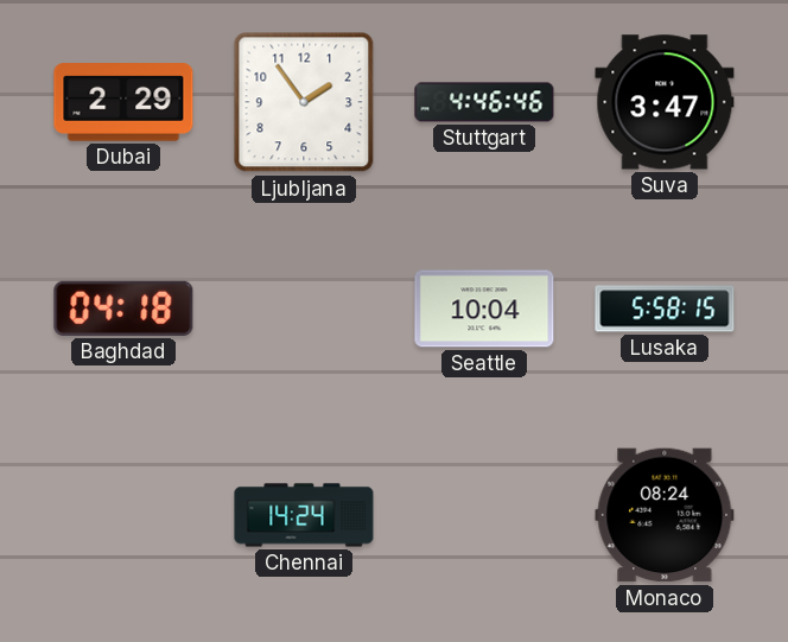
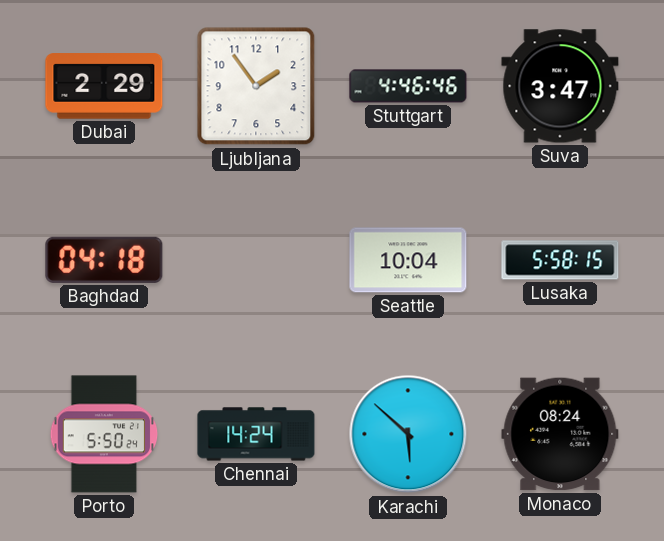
Porto: none -> 5:50 (104, 434)
Karachi: none -> 5:52 (408, 434)
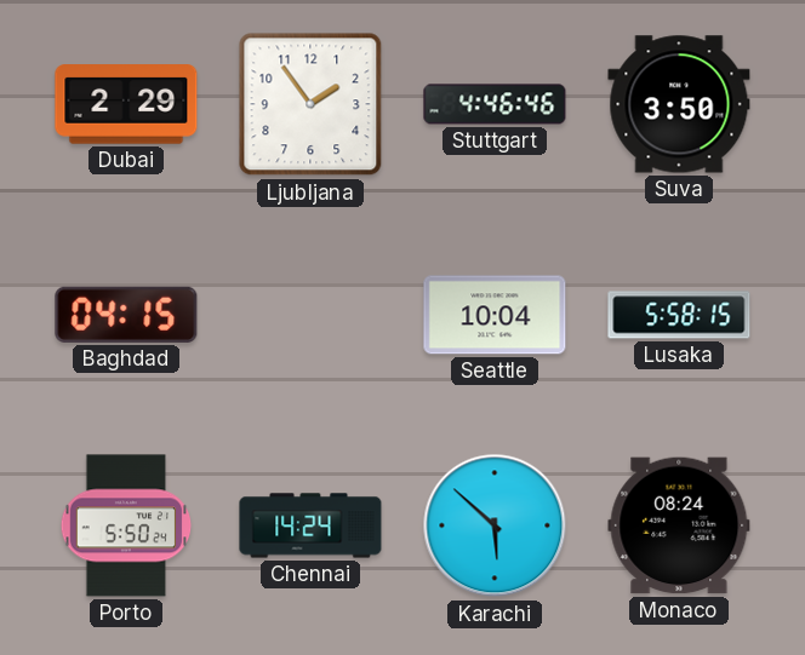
Suva: 3:47 -> 3:50 (679, 104)
Baghdad: 04:18 -> 04:15 (126, 315)
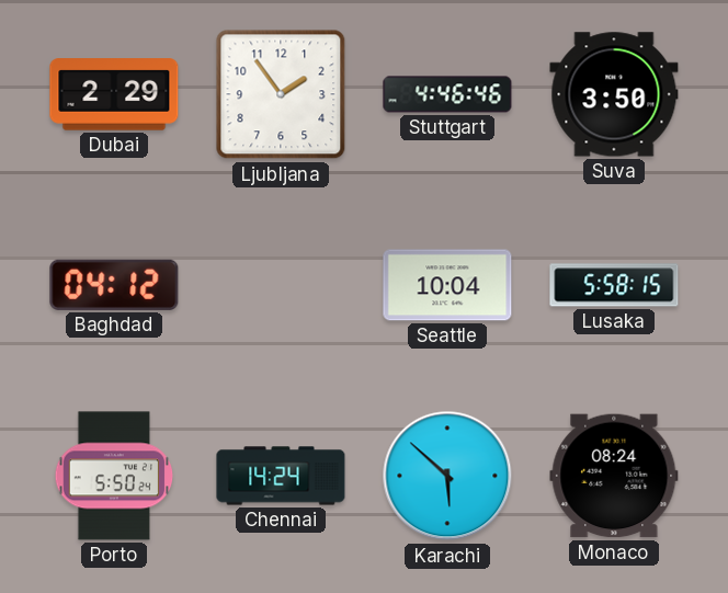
Baghdad: 04:15 -> 04:12 (114, 285)
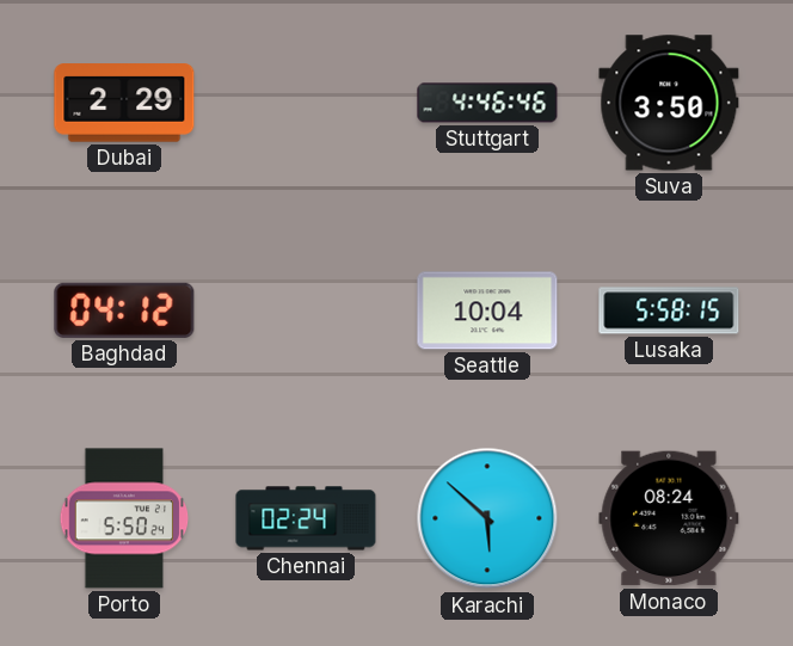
Ljubljana: 1:54 -> none (281, 94)
Chennai: 14:24 -> 02:24 (306, 518)
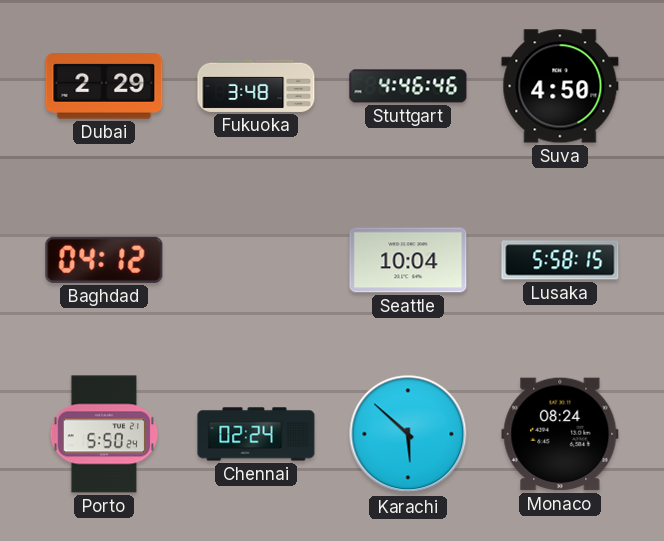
Fukuoka: none -> 3:48 (256, 86)
Suva: 3:50 -> 4:50 (560, 86)
